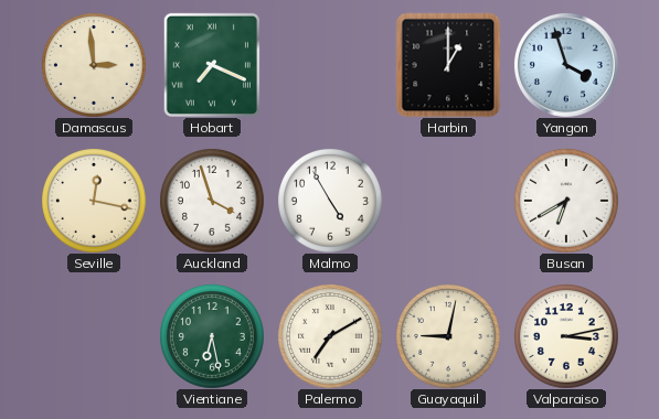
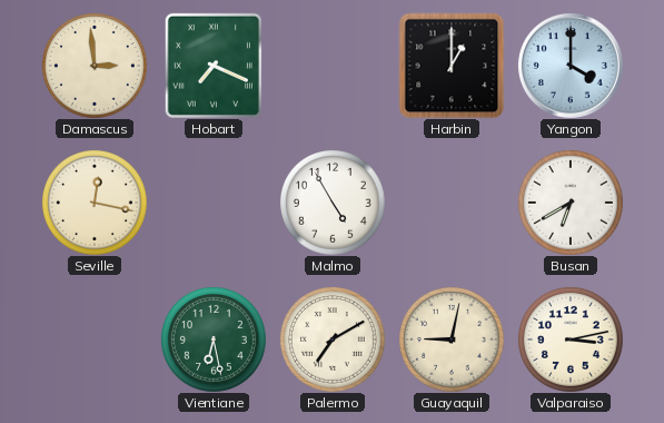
Yangon: 3:57 -> 4:00 (571, 66)
Auckland: 3:57 -> none (212, 201)
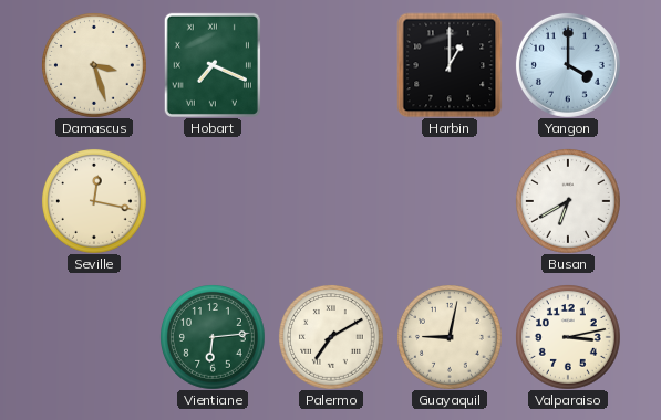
Damascus: 2:59 -> 3:27 (94, 65)
Malmo: 4:55 -> none (333, 203)
Vientiane: 6:28 -> 6:14 (213, 337)
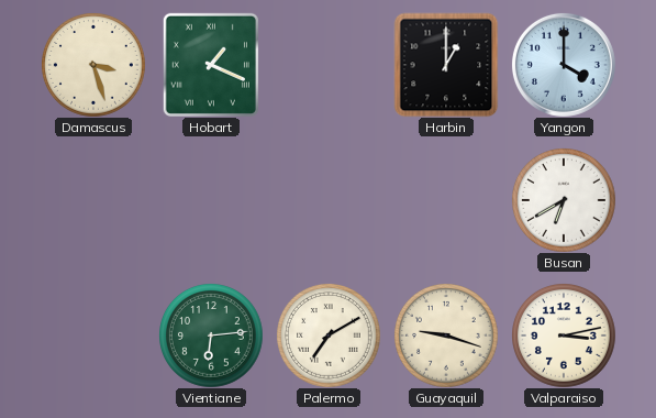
Hobart: 7:19 -> 1:19 (211, 65)
Seville: 12:17 -> none (94, 201)
Guayaquil: 9:02 -> 9:18 (446, 335)
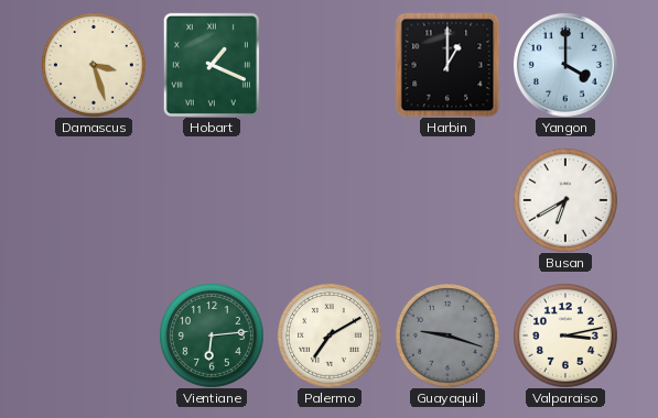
Guayaquil dial: cream -> grey (447, 335)
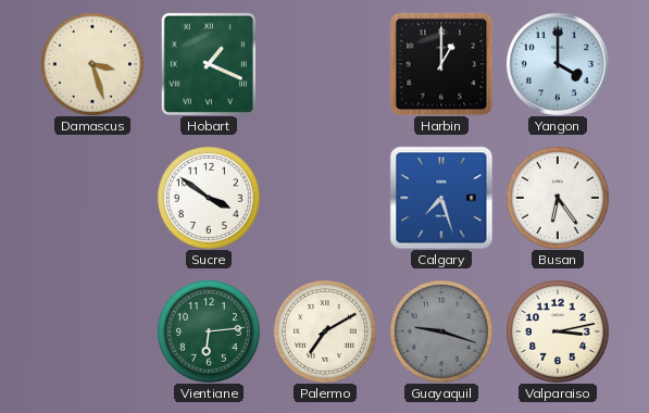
Sucre: none -> 3:51 (209, 198)
Calgary: none -> 7:27 (441, 198)
Busan: 6:40 -> 6:24 (558, 198)
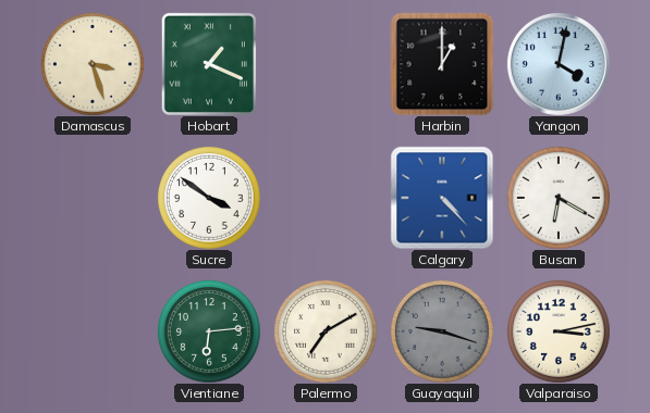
Yangon: 4:00 -> 4:02 (559, 64)
Calgary: 7:27 -> 4:23 (442, 198)
Busan: 6:24 -> 6:20 (559, 198)
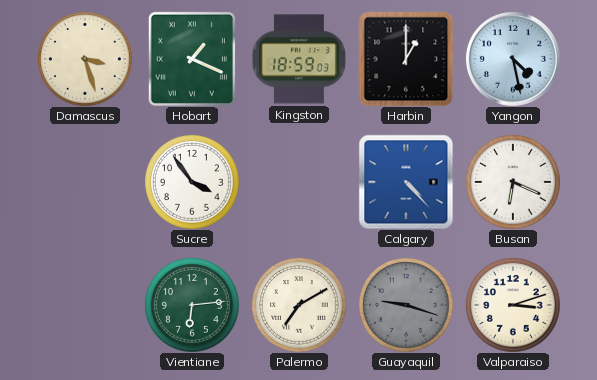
Kingston: none -> 18:59 (299, 59)
Yangon: 4:02 -> 4:28 (513, 59)
Sucre: 3:51 -> 3:54 (192, 182)
Busan: 6:20 -> 6:19 (513, 182)
Valparaiso: 3:13 -> 3:12 (513, 305)
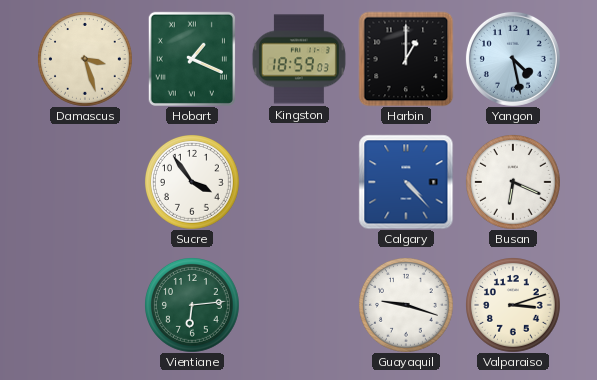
Palermo: 7:10 -> none (299, 305)
Guayaquil dial: grey -> white (406, 305)
